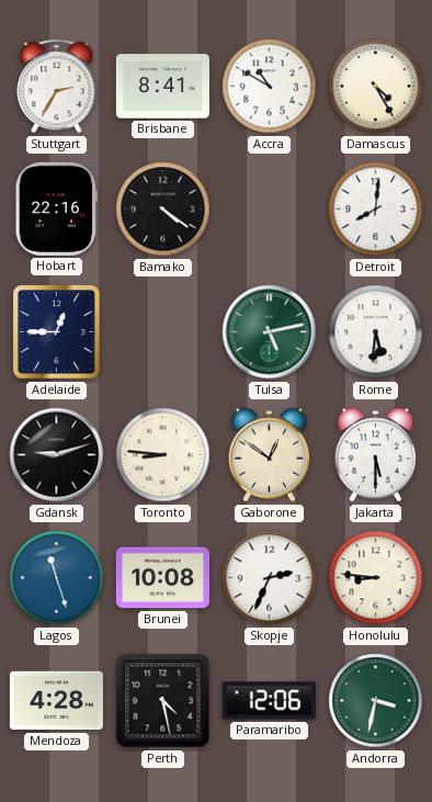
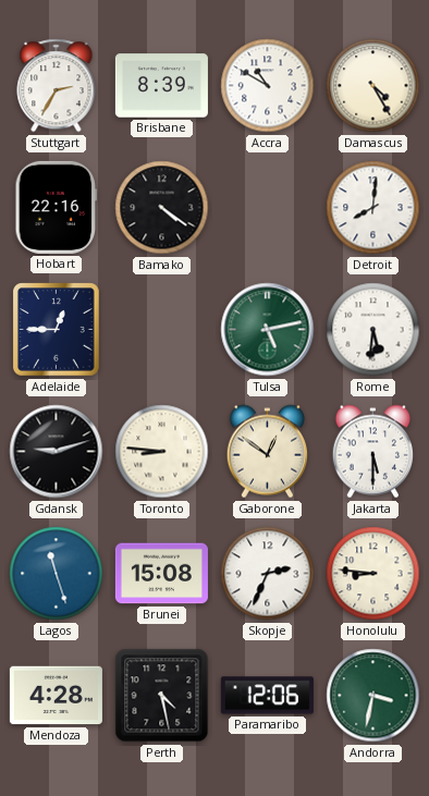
Brisbane: 8:41 -> 8:39 (161, 86)
Brunei: 10:08 -> 15:08 (161, 574)
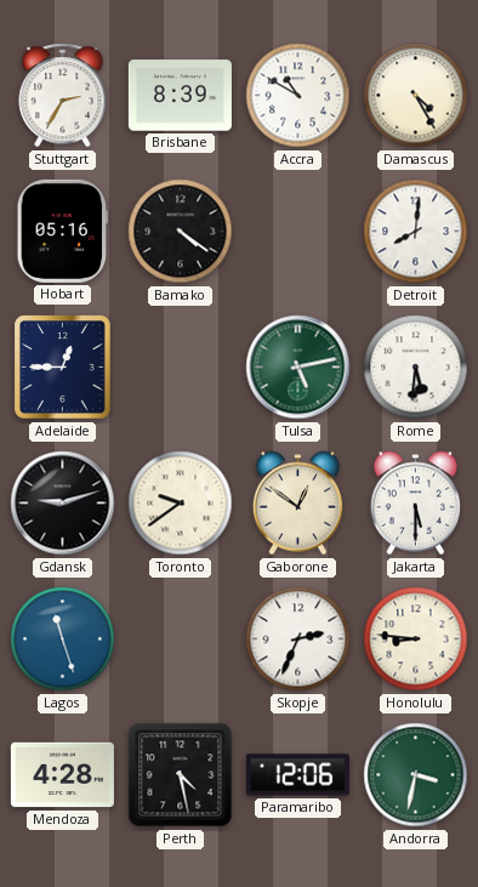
Hobart: 22:16 -> 05:16 (63, 231)
Toronto: 8:46 -> 9:39 (181, 504)
Brunei: 15:08 -> none (161, 574)
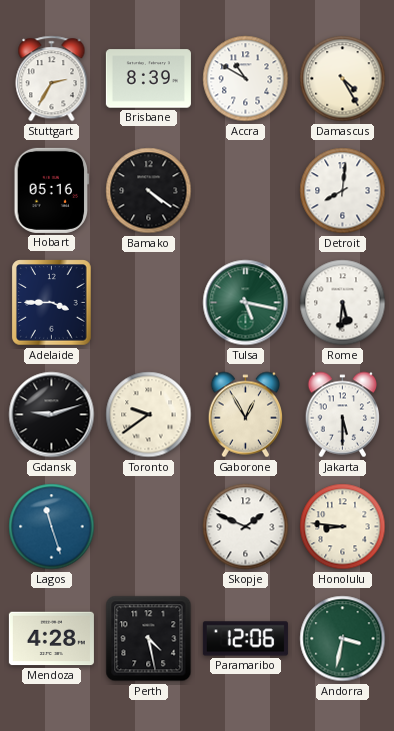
Adelaide: 12:45 -> 3:45 (52, 303)
Tulsa: 5:13 -> 5:17 (246, 303)
Gaborone: 12:51 -> 12:55 (245, 415)
Skopje: 2:34 -> 1:49 (246, 527)
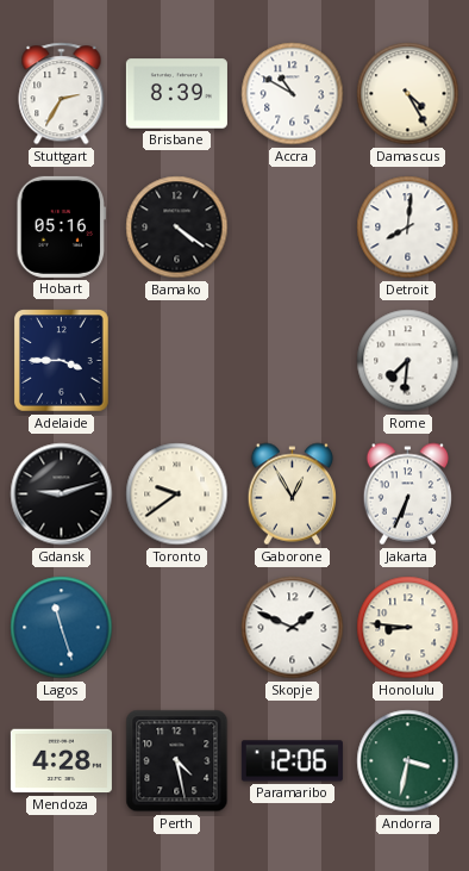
Tulsa: 5:17 -> none (246, 303)
Rome: 5:31 -> 7:31 (408, 361)
Jakarta: 5:30 -> 6:34 (407, 494)
